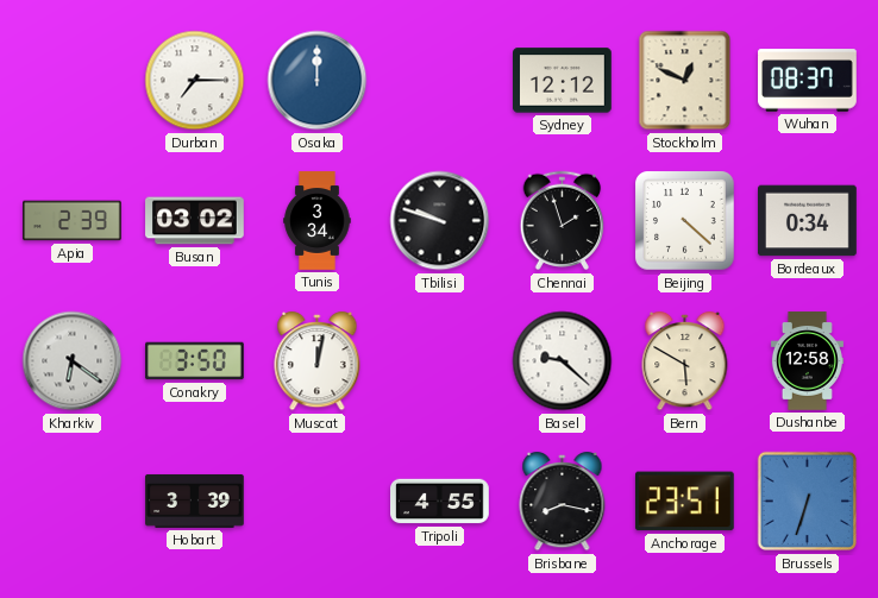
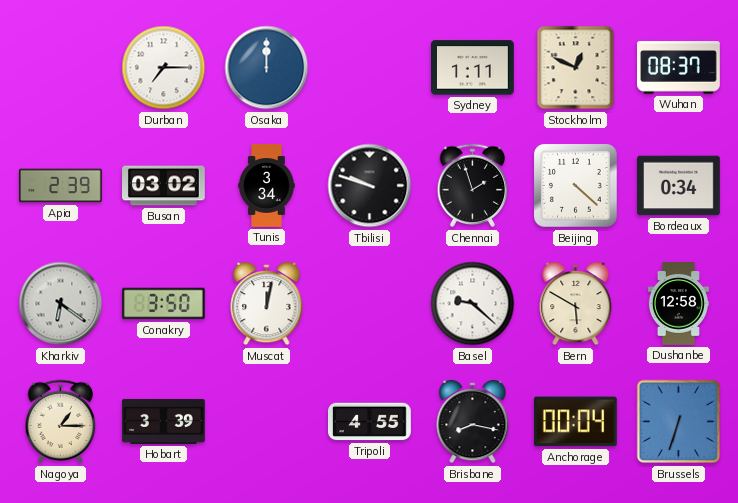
Sydney: 12:12 -> 1:11 (473, 68)
Nagoya: none -> 1:15 (61, 422)
Anchorage: 23:51 -> 00:04 (575, 422)
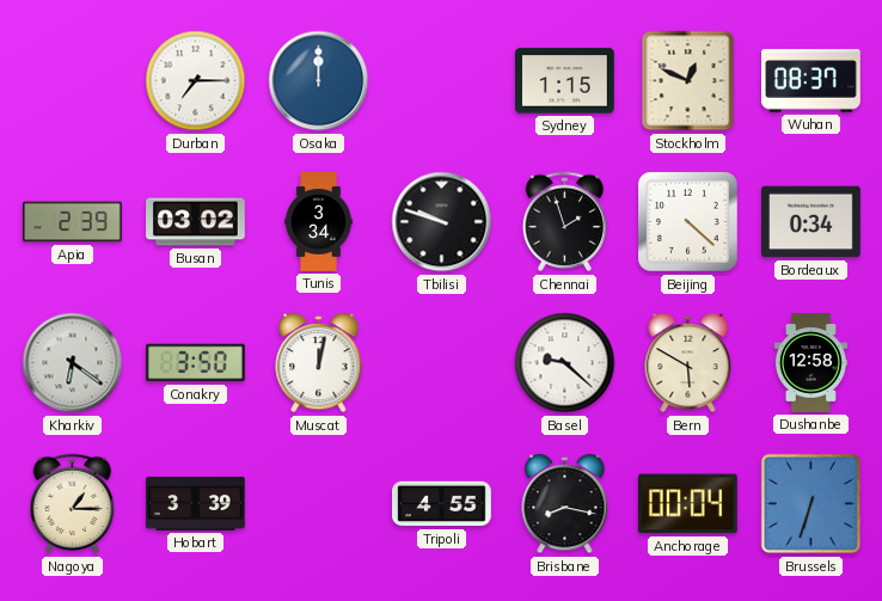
Sydney: 1:11 -> 1:15 (565, 81)
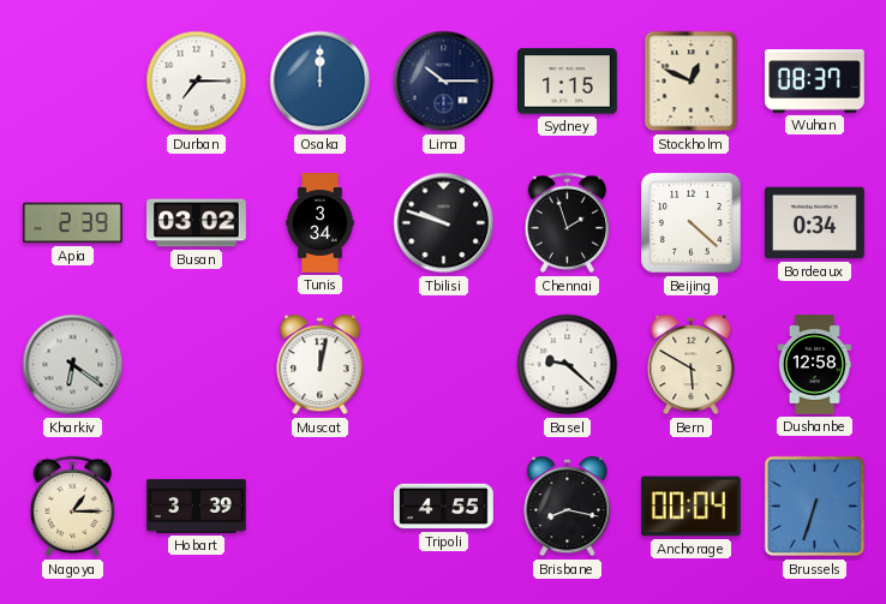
Lima: none -> 10:15 (444, 82)
Conakry: 3:50 -> none (196, 363)
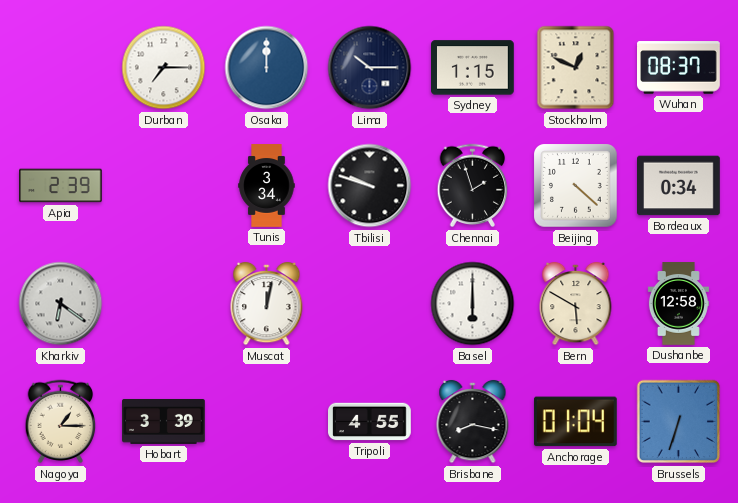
Busan: 03:02 -> none (197, 223)
Basel: 9:22 -> 6:00 (473, 304)
Anchorage: 00:04 -> 01:04 (575, 422)
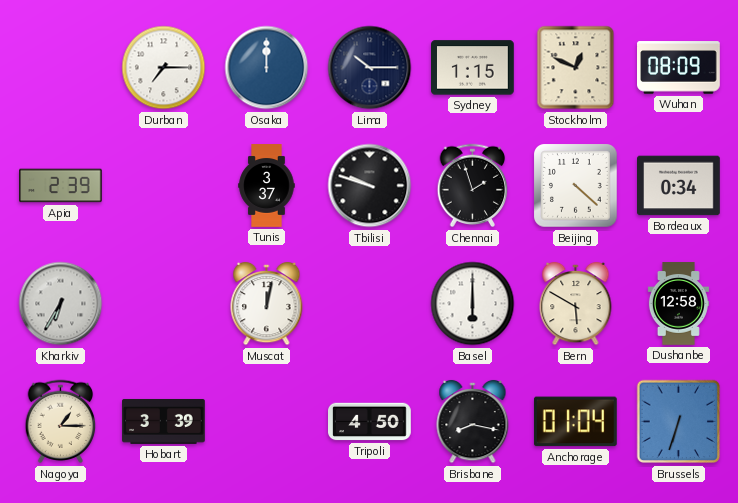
Wuhan: 08:37 -> 08:09 (679, 68)
Tunis: 3:34 -> 3:37 (267, 186)
Kharkiv: 6:21 -> 6:35 (61, 304)
Tripoli: 4:55 -> 4:50 (370, 422)
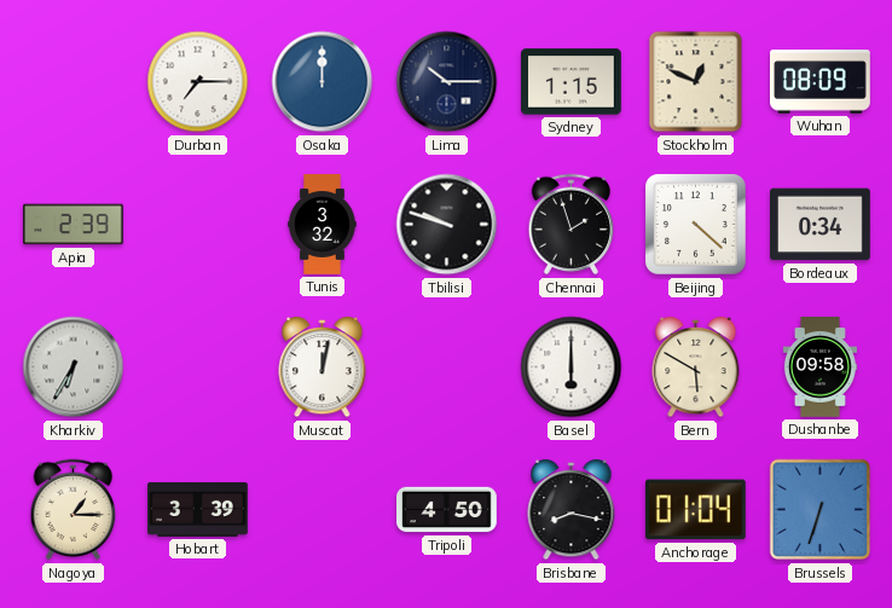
Tunis: 3:37 -> 3:32 (323, 225)
Dushanbe: 12:58 -> 09:58 (819, 367)
